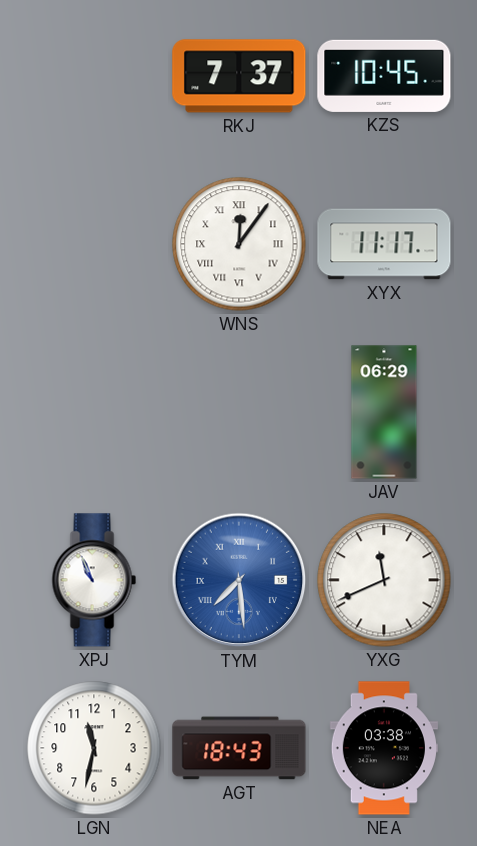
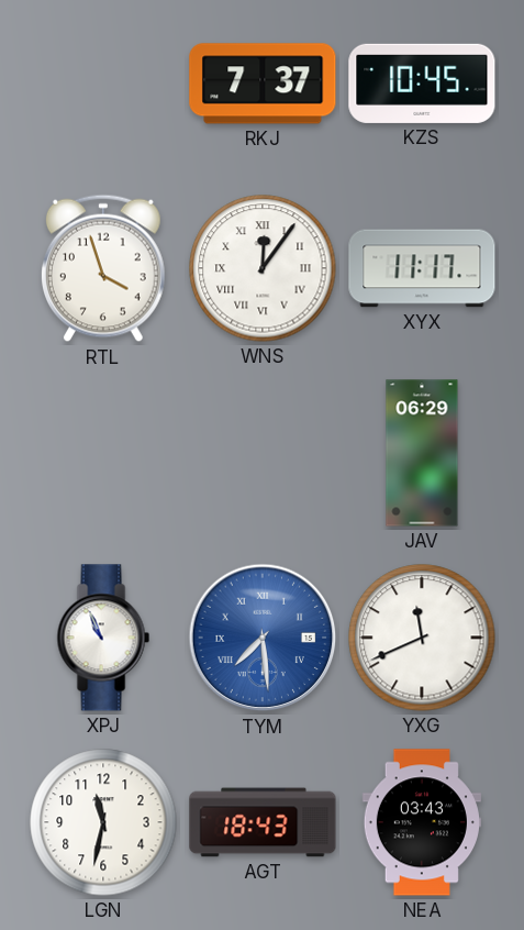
RTL: none -> 3:57 (103, 268)
NEA: 03:38 -> 03:43 (422, 822)
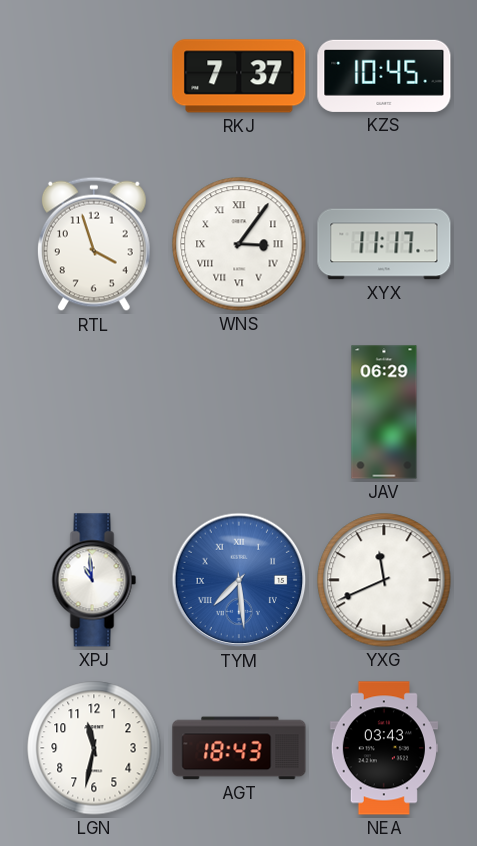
WNS: 12:06 -> 3:06 (239, 244)
XPJ: 10:56 -> 10:59 (94, 580)
